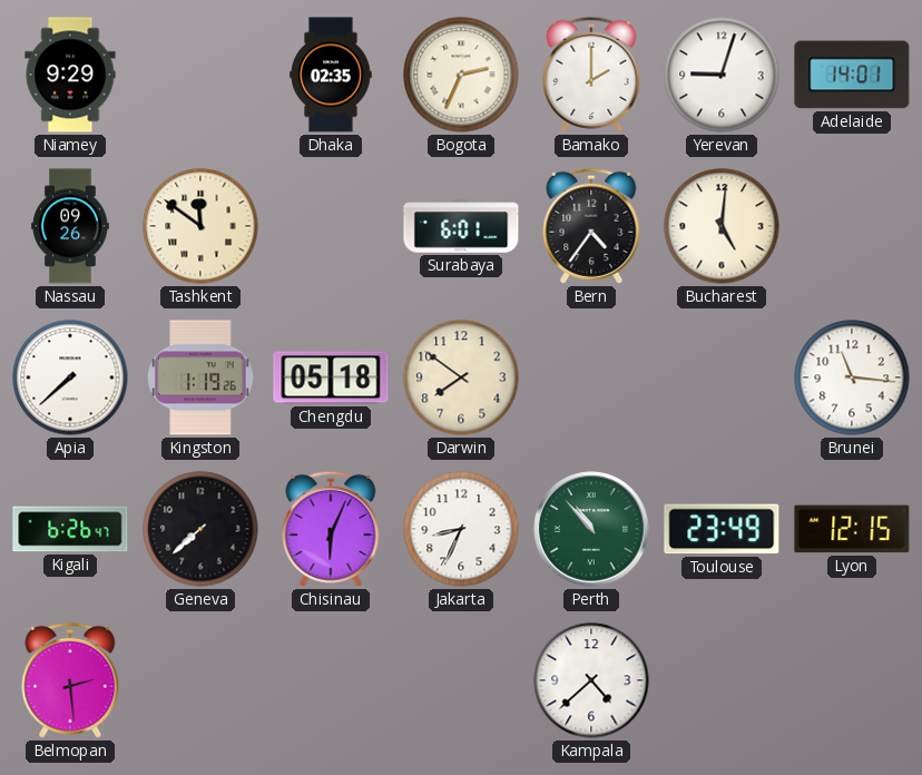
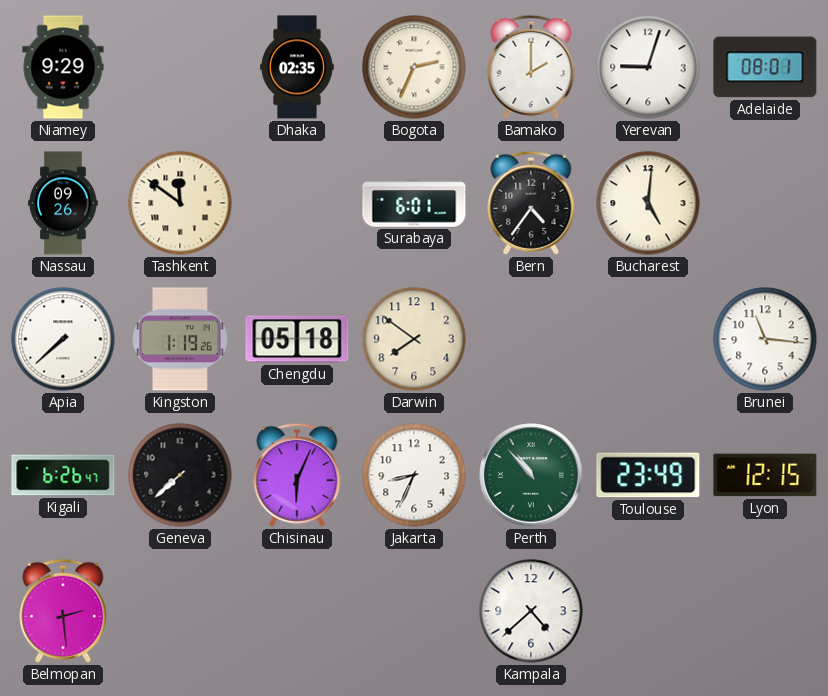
Adelaide: 14:01 -> 08:01 (765, 67)
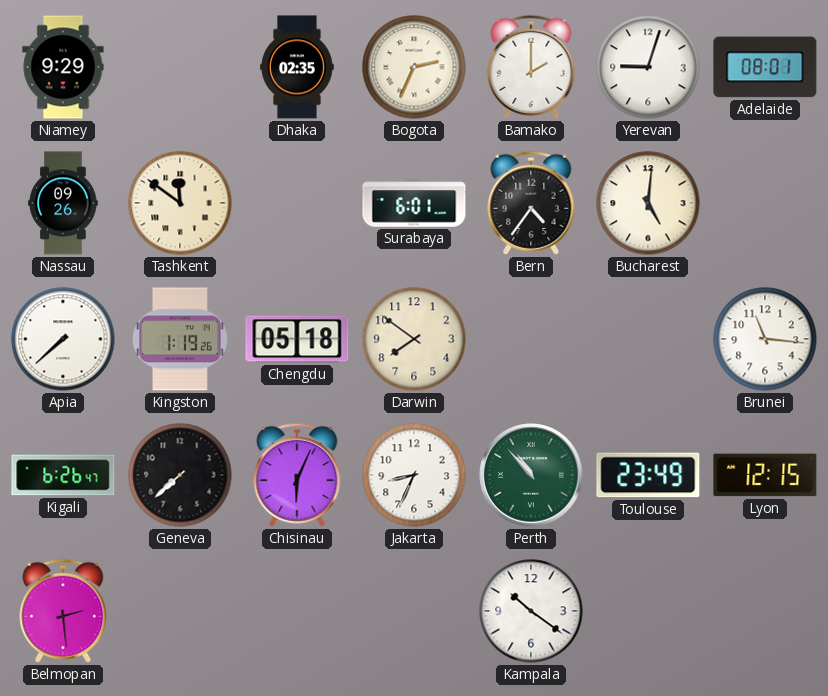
Kampala: 4:38 -> 10:21 (531, 611)
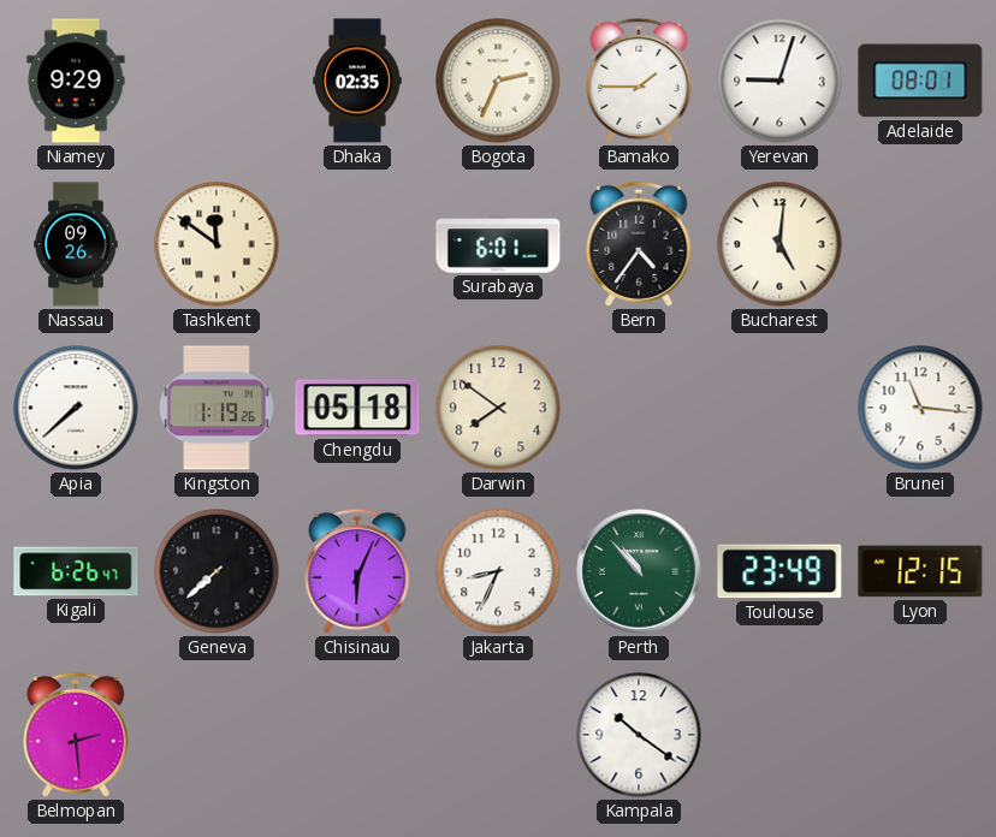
Bamako: 2:00 -> 1:45 (639, 81)
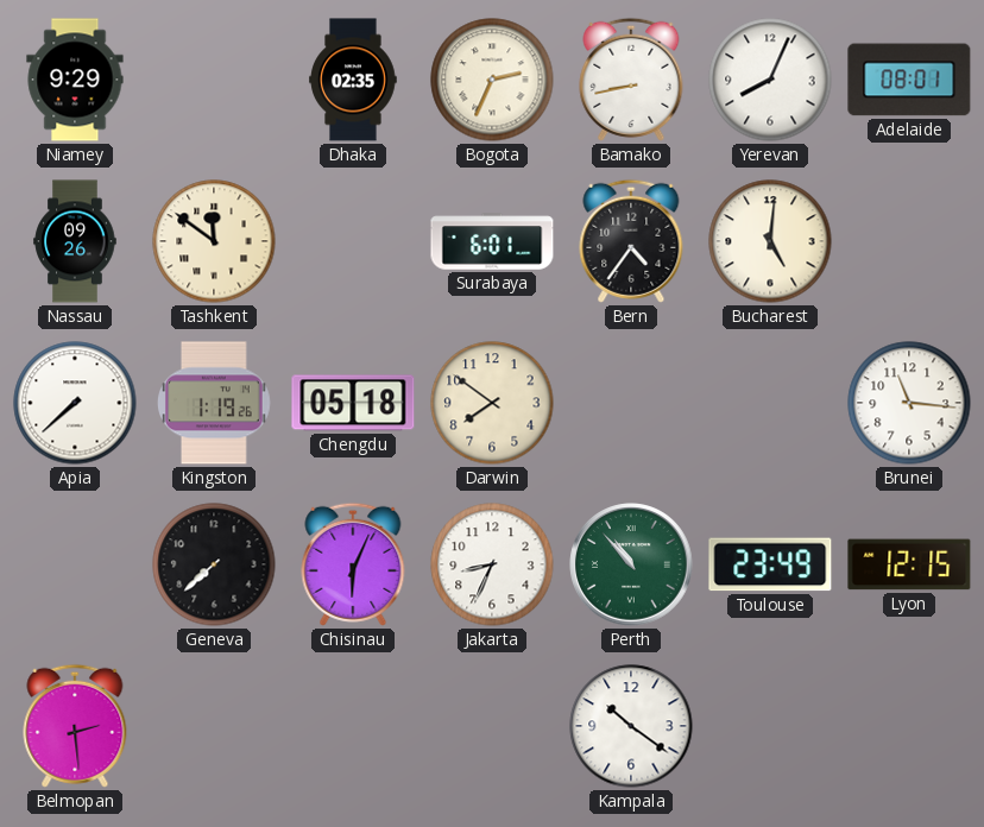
Bamako: 1:45 -> 8:43 (631, 80)
Yerevan: 9:03 -> 8:04 (770, 80)
Kigali: 6:26 -> none (76, 571)
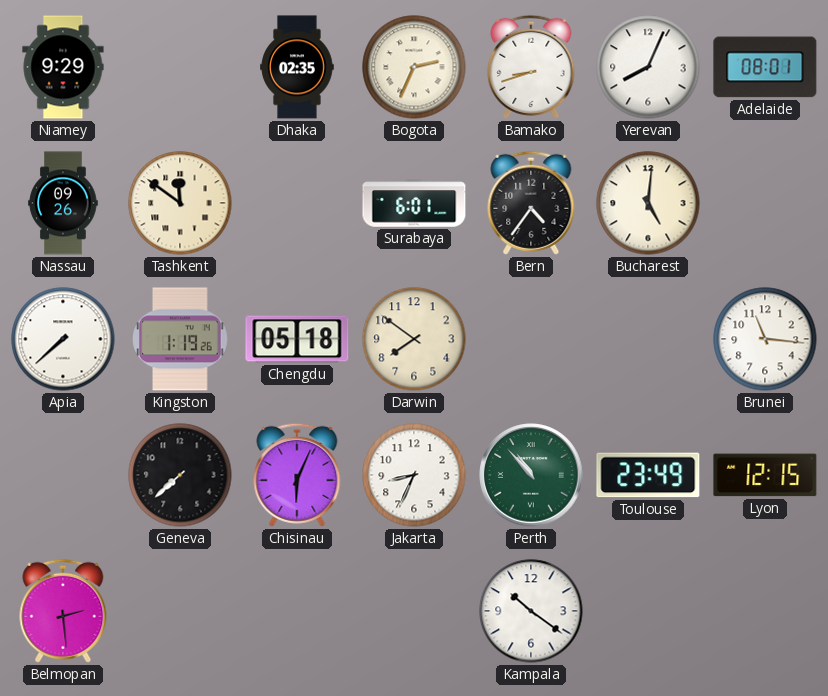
Bamako: 8:43 -> 8:42 (531, 67)
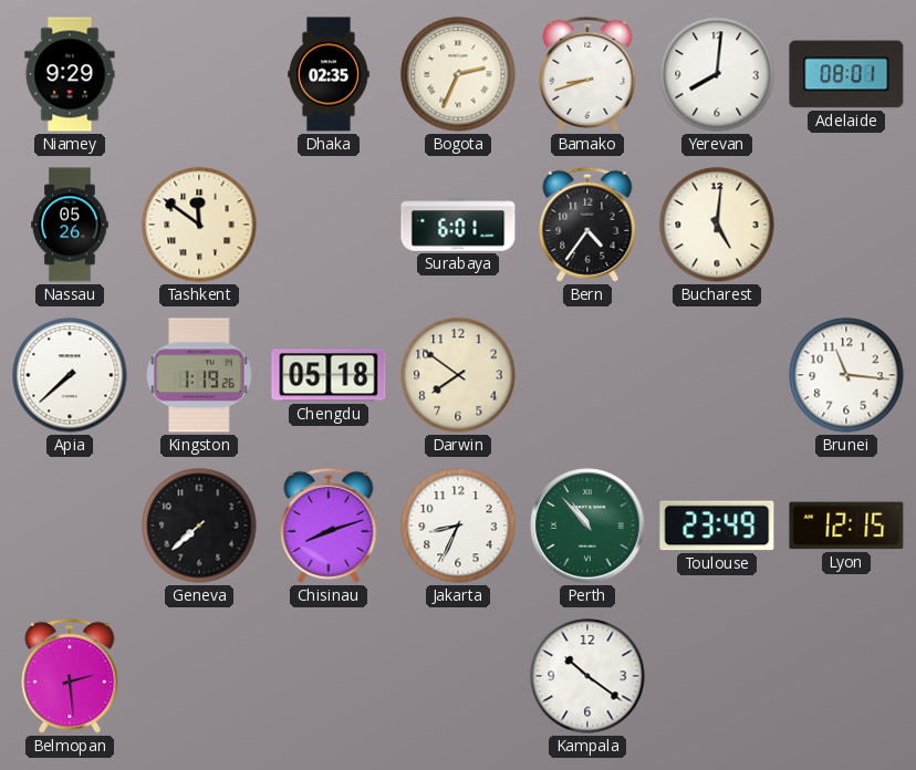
Yerevan: 8:04 -> 8:01 (717, 74)
Nassau: 09:26 -> 05:26 (70, 225)
Chisinau: 6:04 -> 8:12 (329, 526)
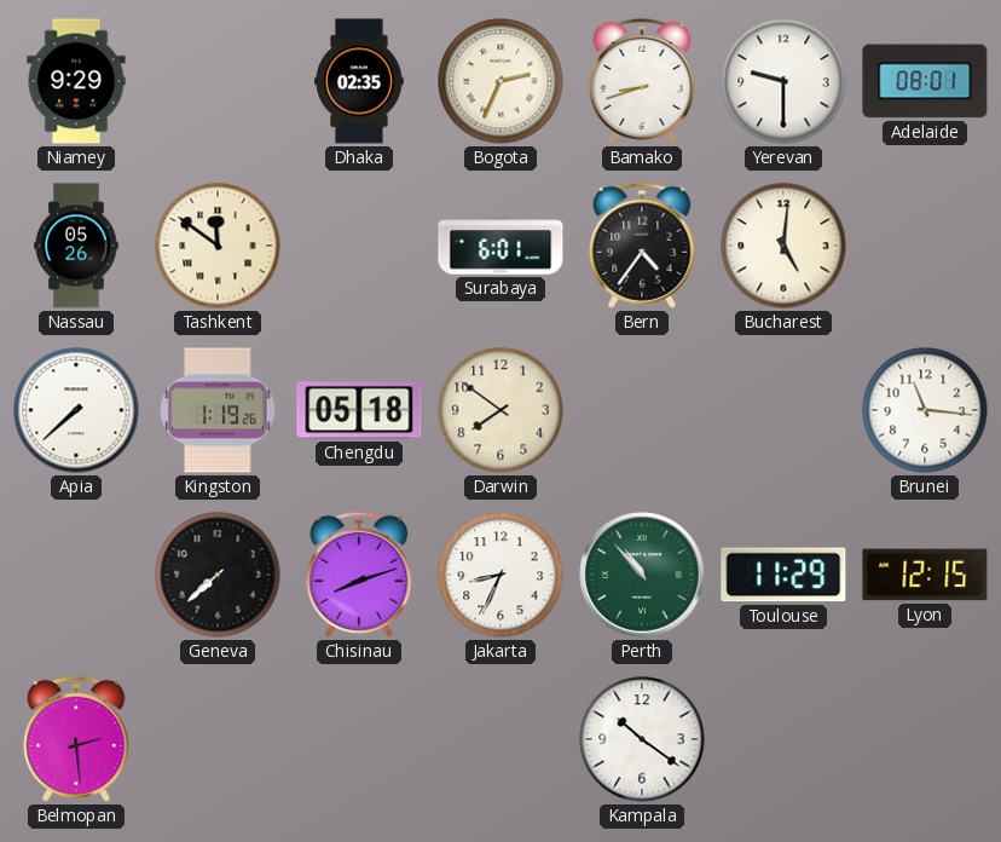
Yerevan: 8:01 -> 9:30 (783, 81)
Toulouse: 23:49 -> 11:29 (783, 575)
